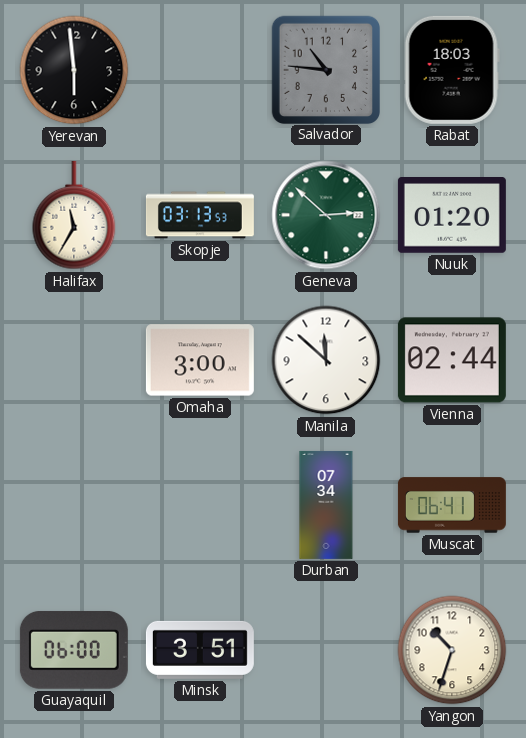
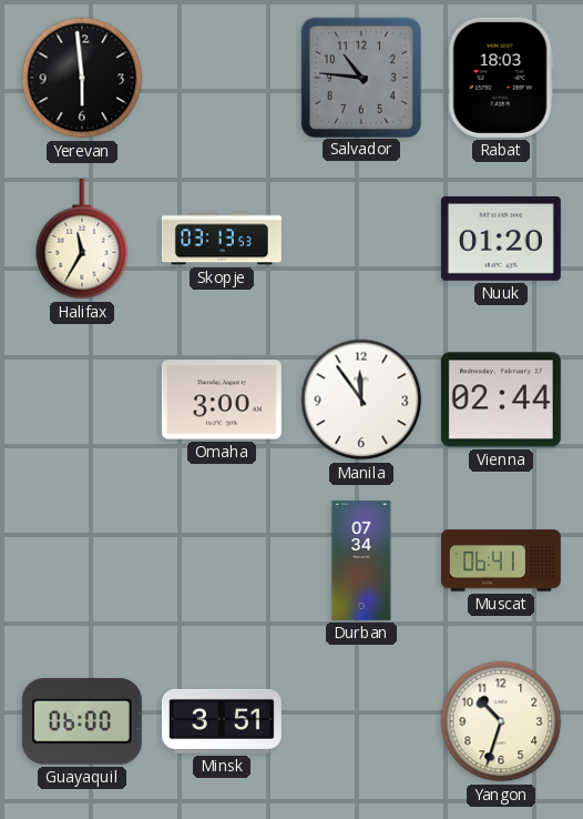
Geneva: 2:52 -> none (326, 215)
Manila: 11:52 -> 11:54 (361, 400)
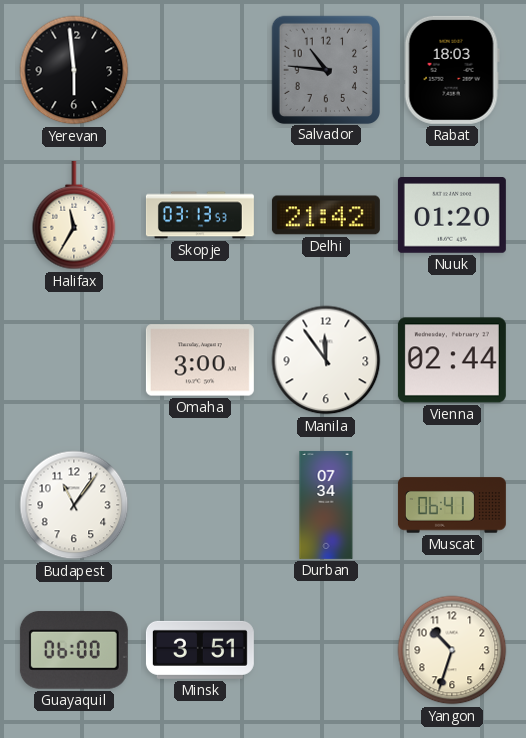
Delhi: none -> 21:42 (326, 215)
Budapest: none -> 11:06 (74, 505)
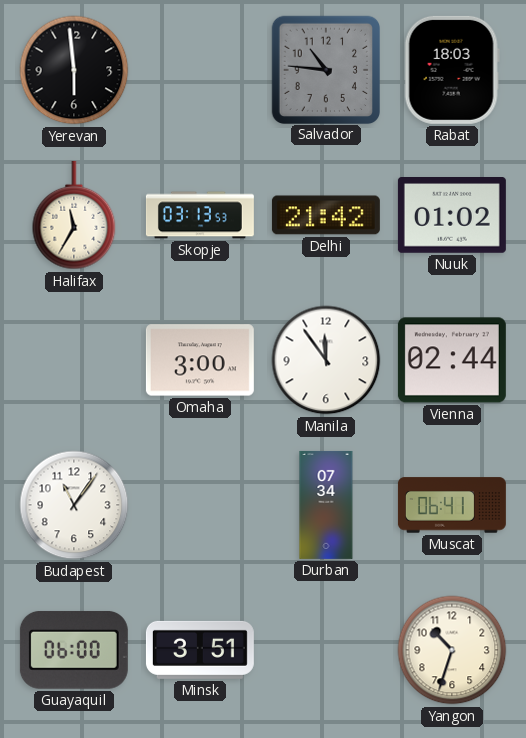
Nuuk: 01:20 -> 01:02 (452, 216)
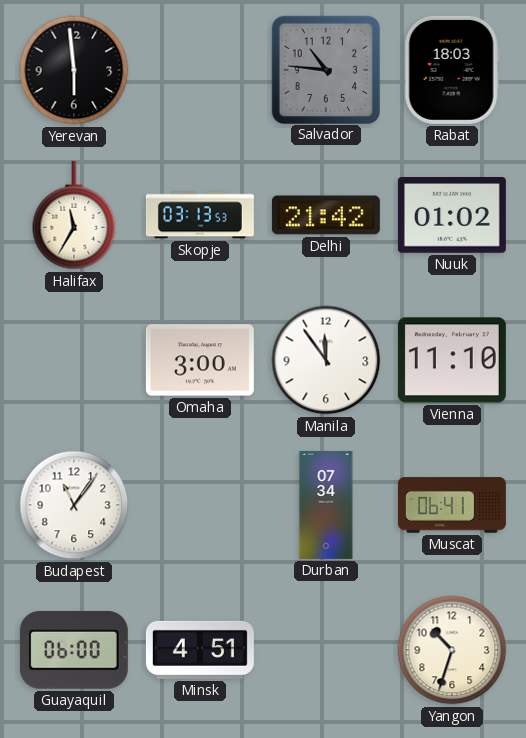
Vienna: 02:44 -> 11:10 (452, 360)
Minsk: 3:51 -> 4:51 (200, 650)
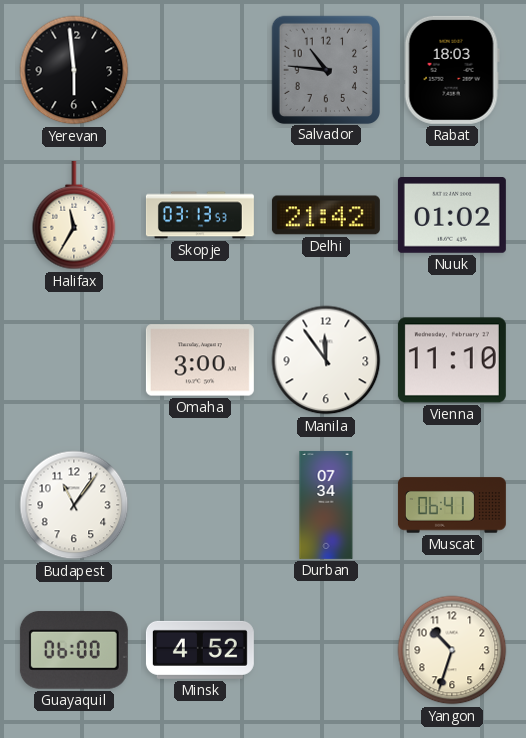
Minsk: 4:51 -> 4:52 (200, 650)
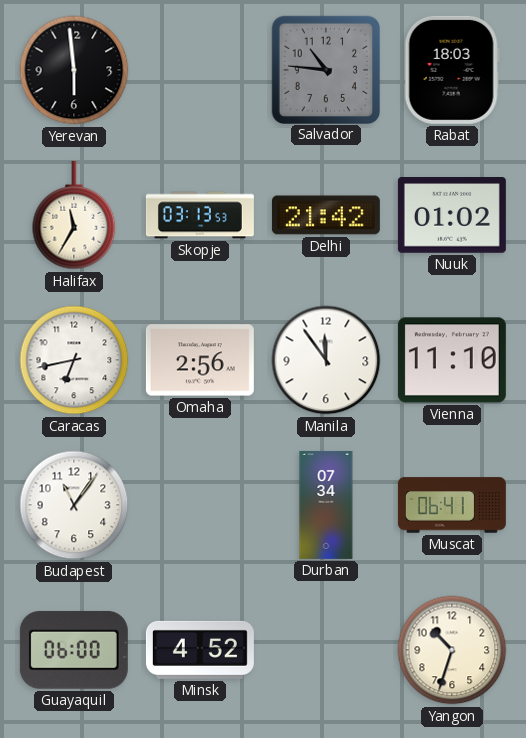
Caracas: none -> 6:43 (74, 360)
Omaha: 3:00 -> 2:56 (200, 360)
